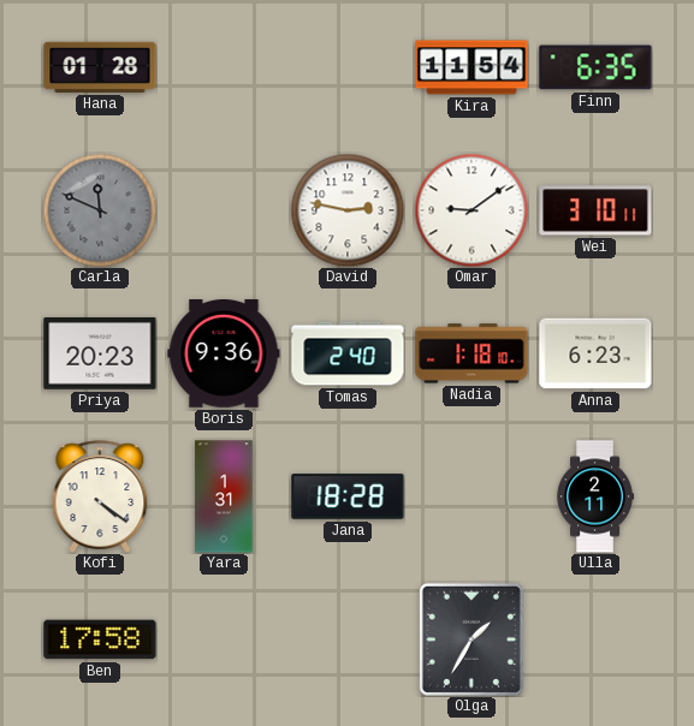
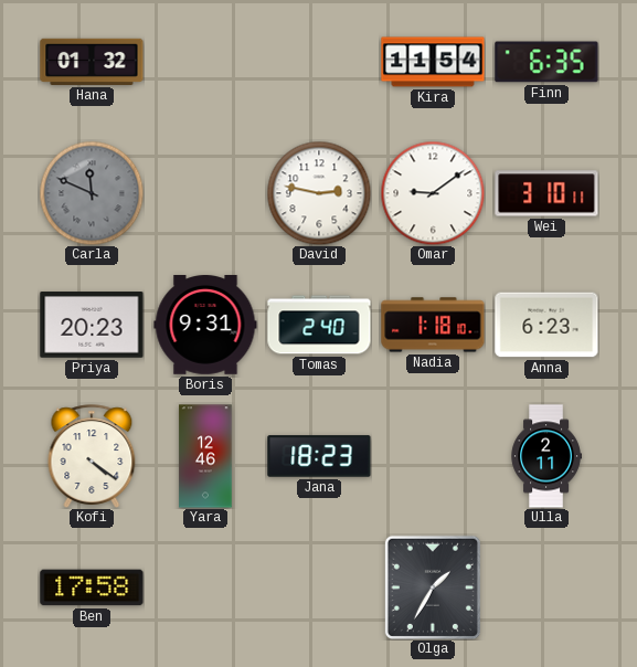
Hana: 01:28 -> 01:32 (92, 62)
Boris: 9:36 -> 9:31 (205, 326)
Yara: 1:31 -> 12:46 (205, 456)
Jana: 18:28 -> 18:23 (319, 456)
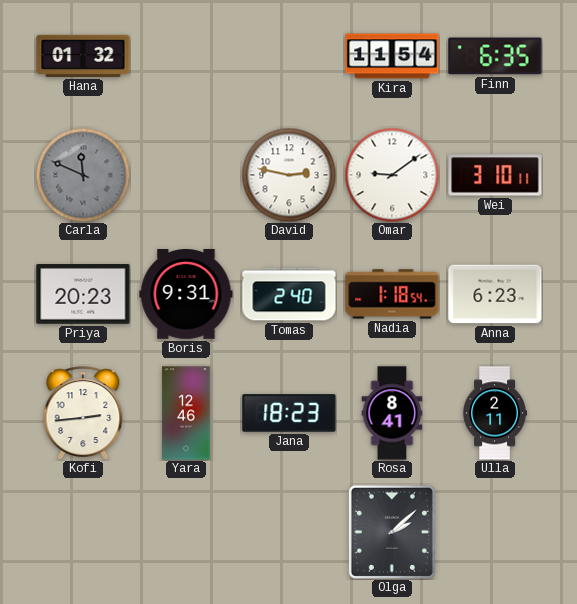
Nadia: 1:18:10 -> 1:18:54 (392, 294)
Kofi: 4:21 -> 2:44 (83, 413)
Rosa: none -> 8:41 (392, 413)
Ben: 17:58 -> none (92, 587)
Olga: 1:35 -> 2:08 (392, 532)
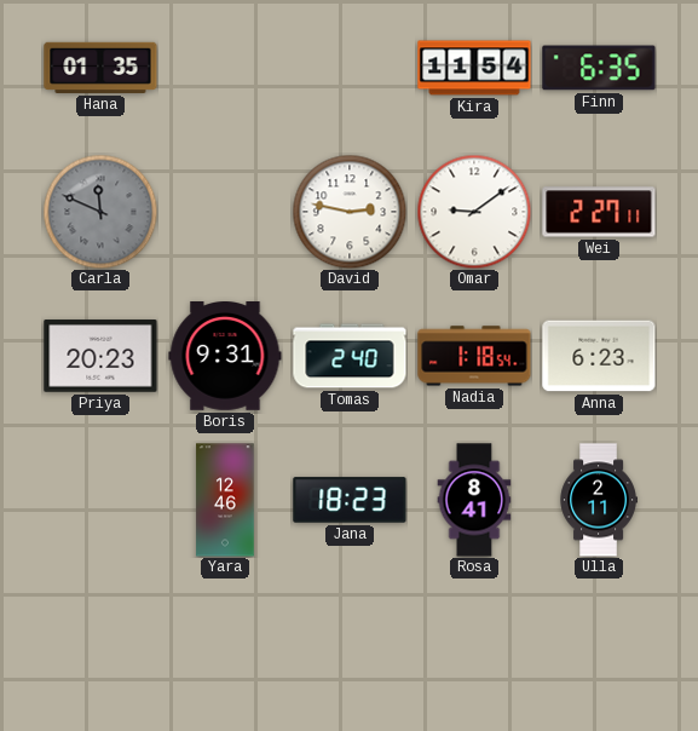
Hana: 01:32 -> 01:35 (100, 68)
Wei: 3:10 -> 2:27 (599, 212)
Kofi: 2:44 -> none (83, 413)
Olga: 2:08 -> none (392, 532)
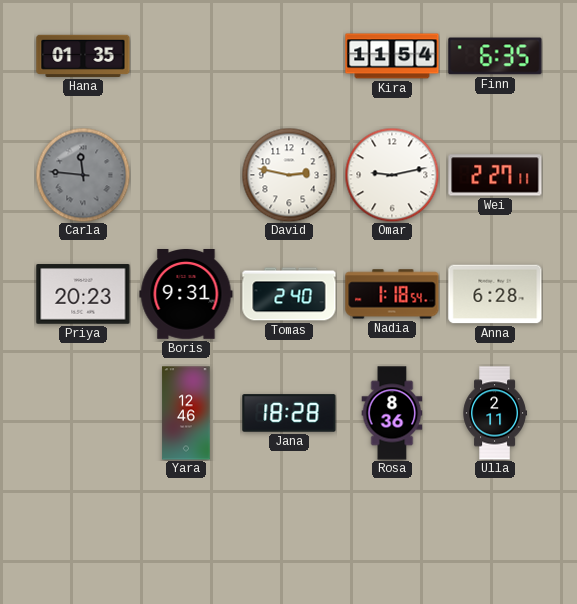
Carla: 11:49 -> 11:46 (83, 175)
Omar: 9:09 -> 9:13 (392, 175)
Anna: 6:23 -> 6:28 (495, 294)
Jana: 18:23 -> 18:28 (289, 413)
Rosa: 8:41 -> 8:36 (392, 413)
